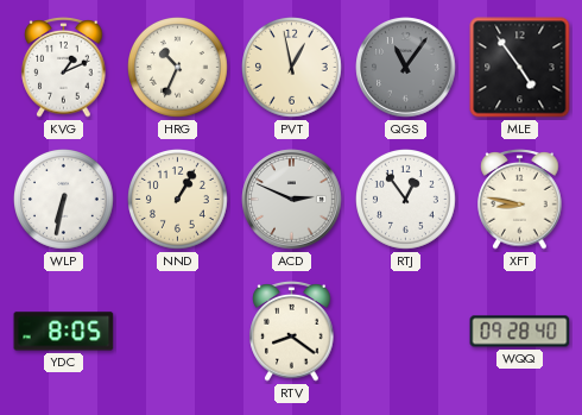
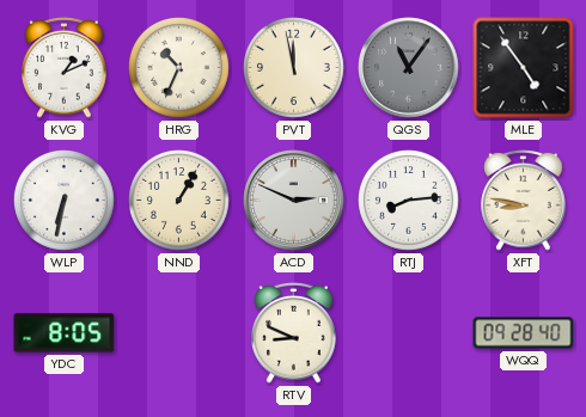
PVT: 12:58 -> 11:58 (294, 68)
RTJ: 12:54 -> 8:14 (409, 201)
RTV: 8:21 -> 8:49 (294, 333)
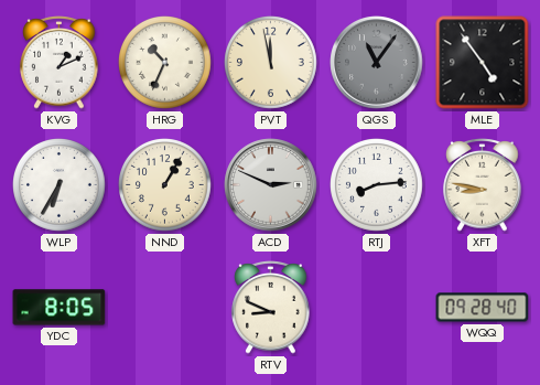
WLP: 6:32 -> 6:35 (60, 185)
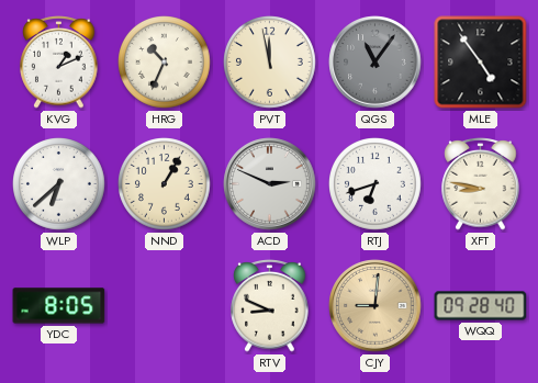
WLP: 6:35 -> 6:38 (59, 184)
RTJ: 8:14 -> 6:42 (376, 184)
CJY: none -> 9:01 (376, 306)
